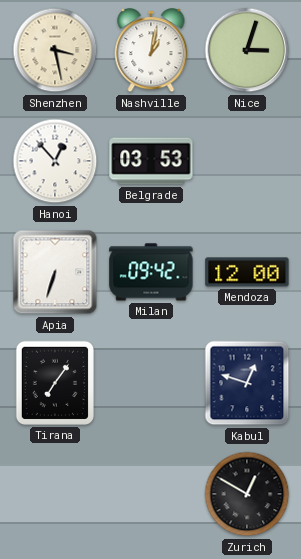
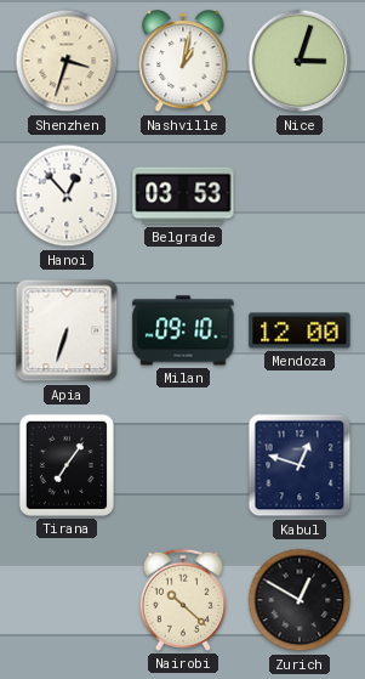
Shenzhen: 3:28 -> 3:33 (67, 61)
Milan: 09:42 -> 09:10 (183, 330)
Nairobi: none -> 10:22 (183, 600)
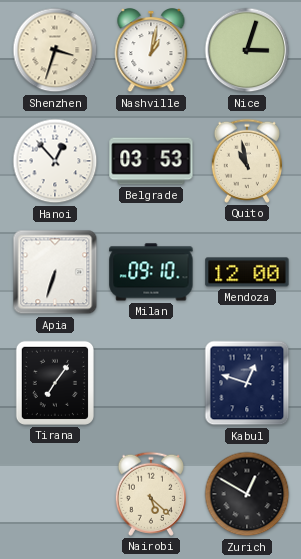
Quito: none -> 10:58 (247, 161)
Nairobi: 10:22 -> 5:22 (151, 494)
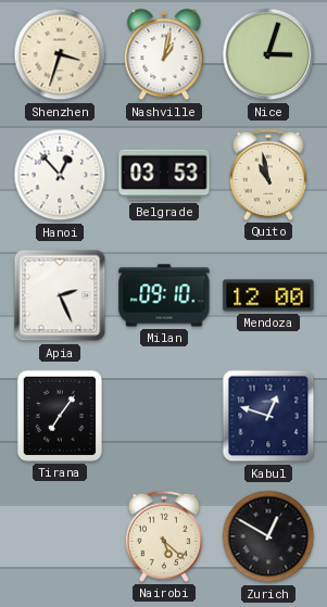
Apia: 6:33 -> 2:26 (60, 295)
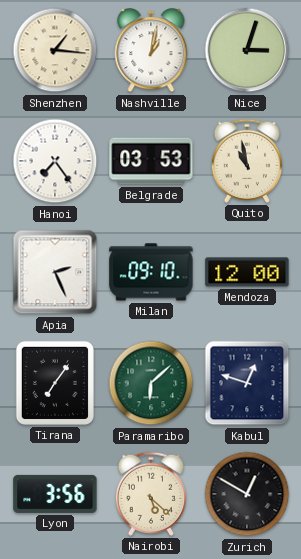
Shenzhen: 3:33 -> 1:16 (55, 50)
Hanoi: 12:53 -> 7:24 (55, 161)
Paramaribo: none -> 6:08 (151, 383)
Lyon: none -> 3:56 (55, 494)
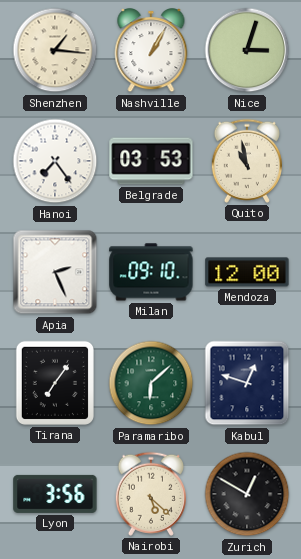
Nashville: 1:02 -> 1:05 (151, 51)
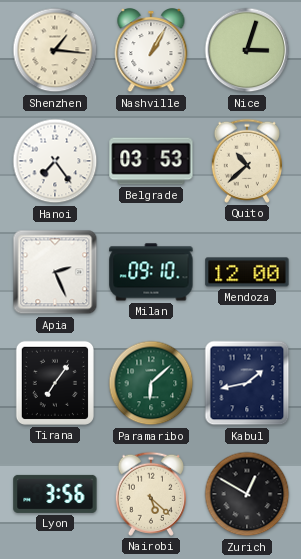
Quito: 10:58 -> 10:38 (247, 161)
Kabul: 12:48 -> 1:43 (247, 383)
